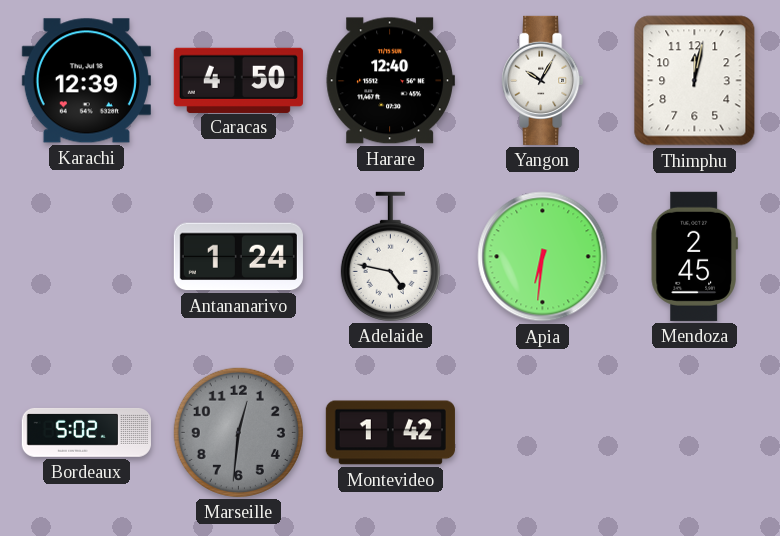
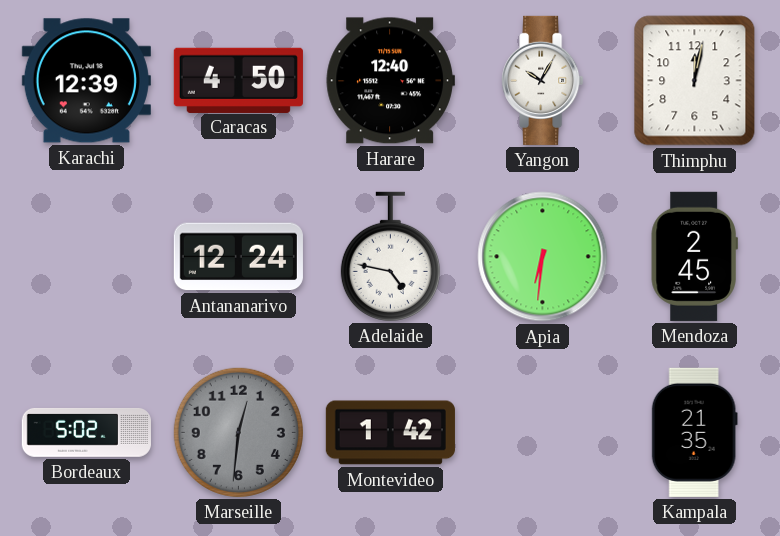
Antananarivo: 1:24 -> 12:24 (238, 257)
Kampala: none -> 21:35 (694, 432)
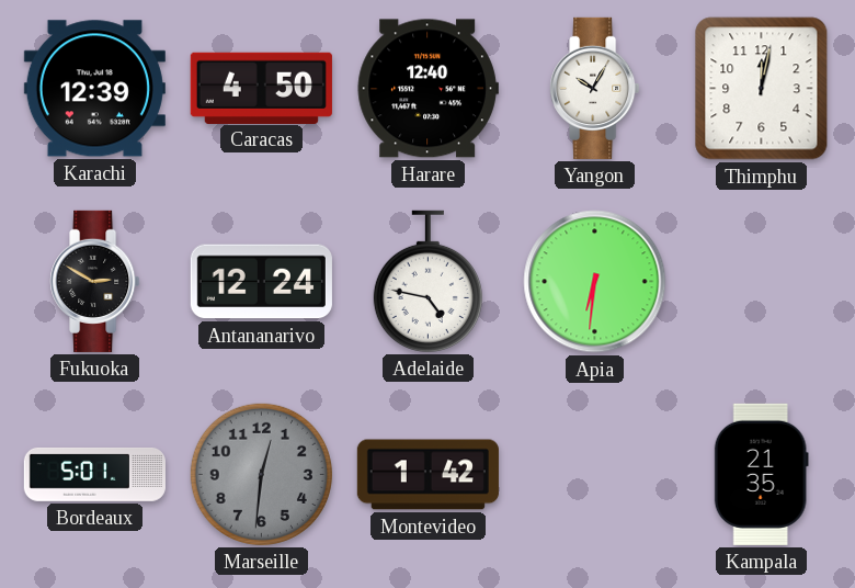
Fukuoka: none -> 2:50 (95, 281)
Mendoza: 2:45 -> none (694, 256)
Bordeaux: 5:02 -> 5:01 (94, 474)
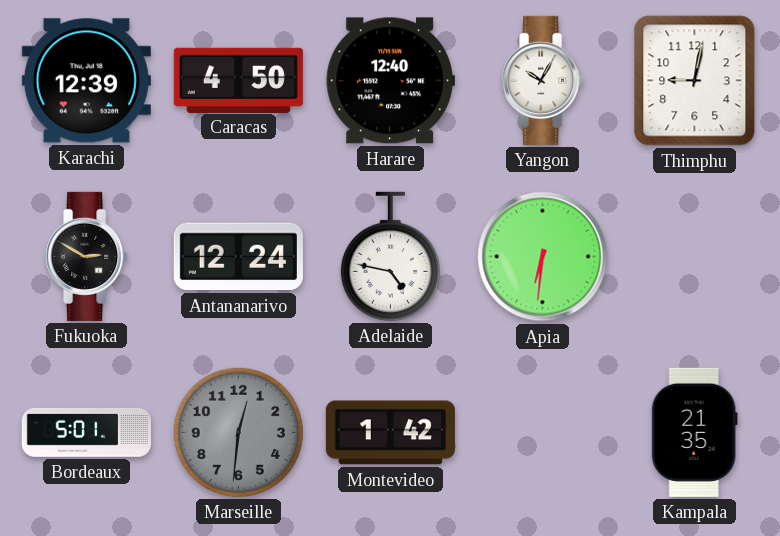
Thimphu: 12:02 -> 9:02 (695, 81)
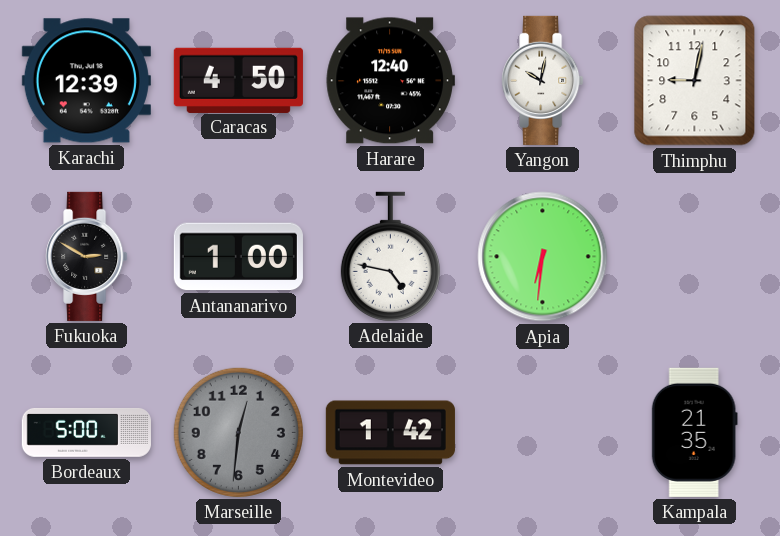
Yangon: 10:05 -> 10:02 (543, 80)
Antananarivo: 12:24 -> 1:00 (238, 257)
Bordeaux: 5:01 -> 5:00 (86, 432)
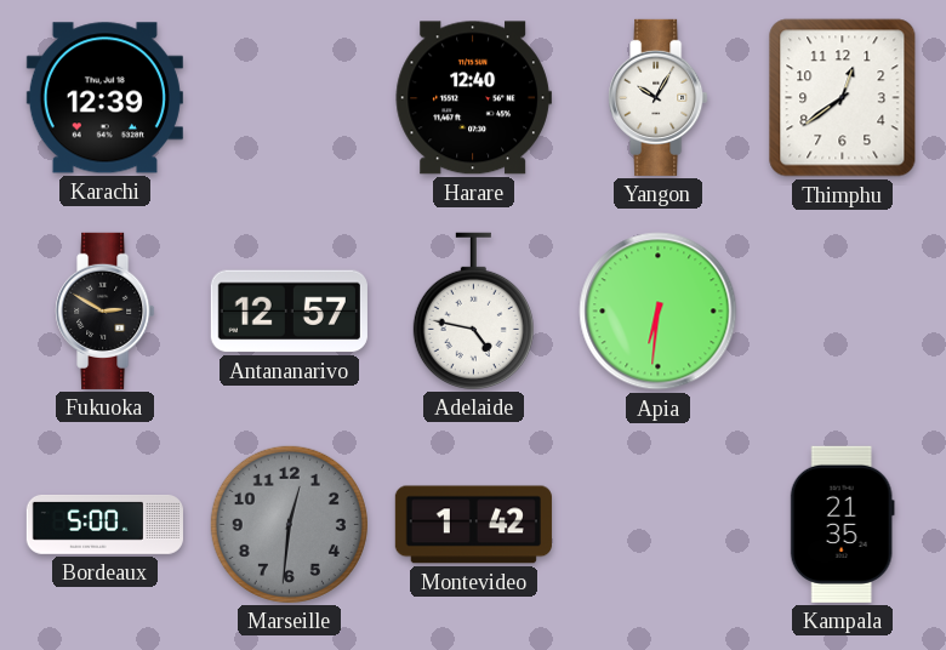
Caracas: 4:50 -> none (238, 80)
Yangon: 10:02 -> 10:05 (659, 97)
Thimphu: 9:02 -> 12:39 (843, 98)
Antananarivo: 1:00 -> 12:57 (289, 312)
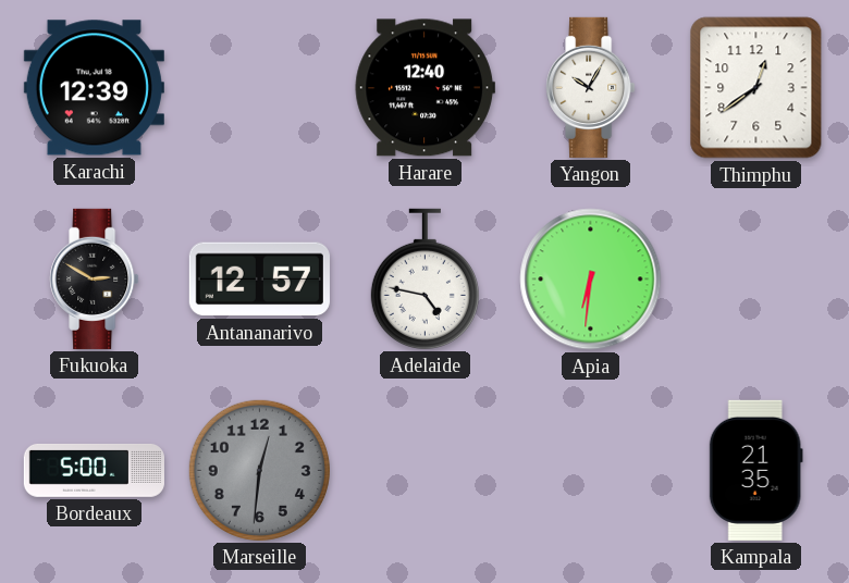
Montevideo: 1:42 -> none (473, 525)
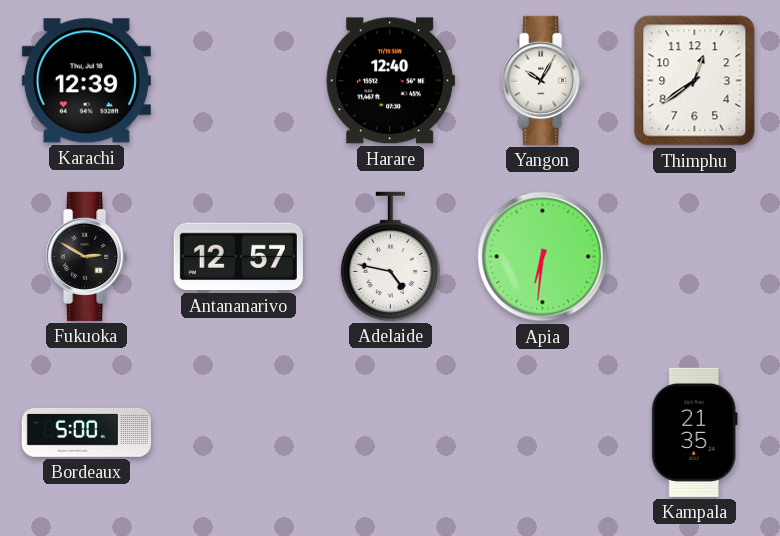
Marseille: 12:31 -> none (259, 470)
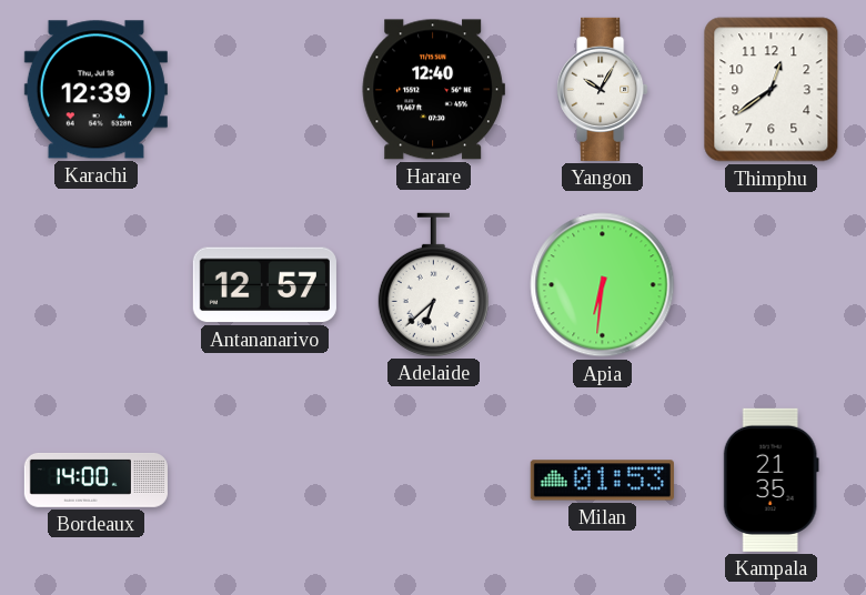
Fukuoka: 2:50 -> none (87, 256)
Adelaide: 4:47 -> 6:38 (433, 284)
Bordeaux: 5:00 -> 14:00 (95, 480)
Milan: none -> 01:53 (602, 481)
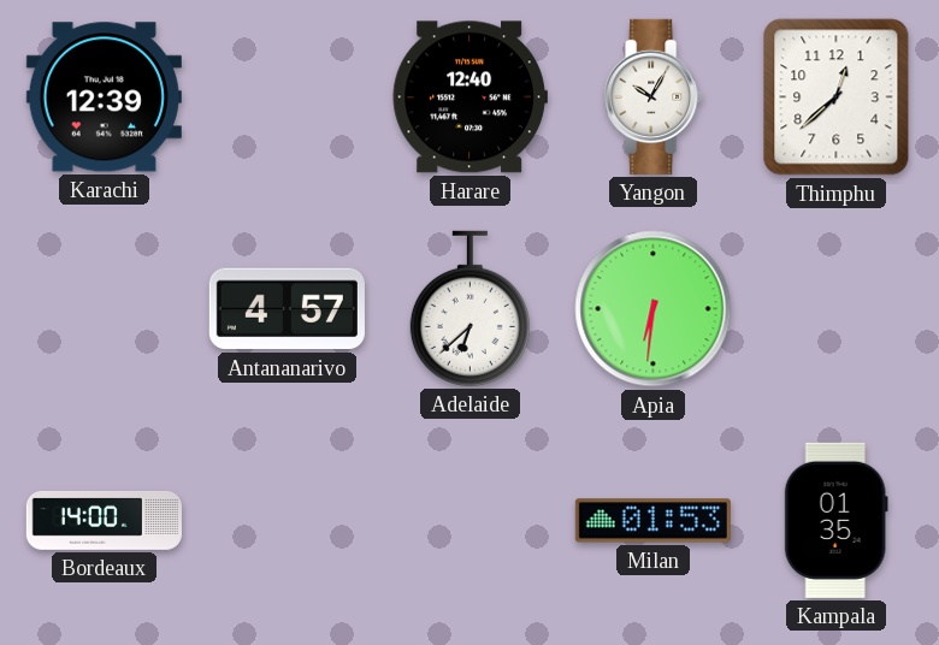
Thimphu: 12:39 -> 12:38 (837, 97)
Antananarivo: 12:57 -> 4:57 (287, 309)
Kampala: 21:35 -> 01:35 (835, 520)
